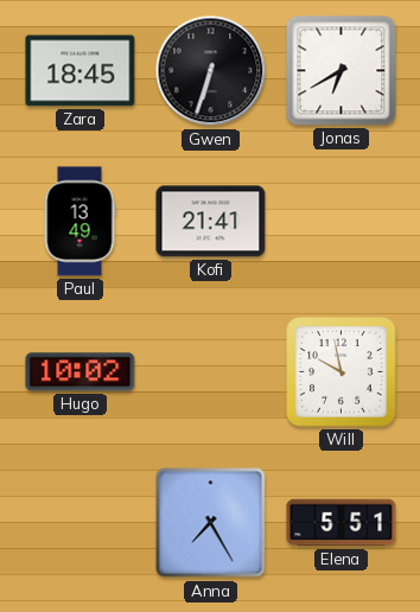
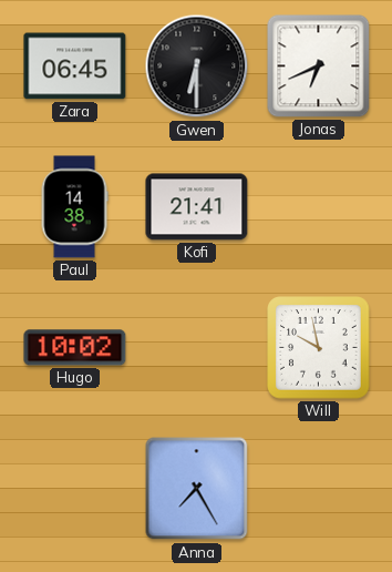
Zara: 18:45 -> 06:45 (75, 67)
Gwen: 6:33 -> 6:30 (197, 67)
Jonas: 6:40 -> 6:41 (319, 67)
Paul: 13:49 -> 14:38 (74, 207)
Elena: 5:51 -> none (342, 523)
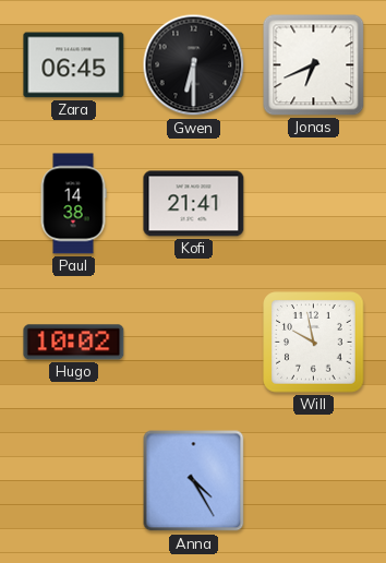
Anna: 7:25 -> 4:25 (194, 481)
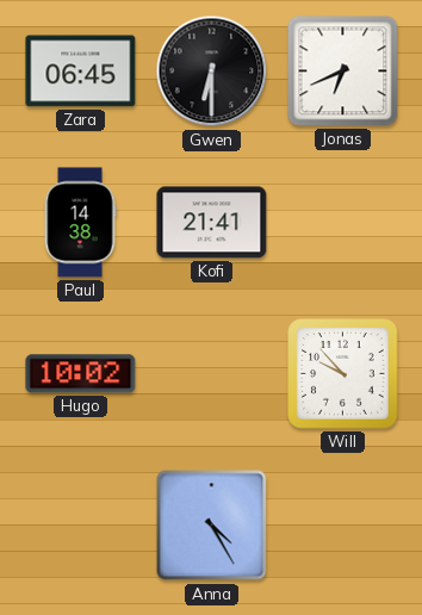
Will: 9:58 -> 9:53 (343, 374)
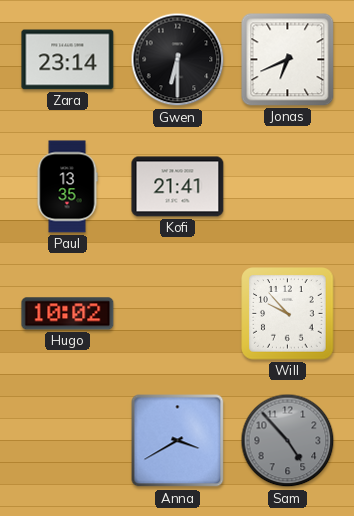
Zara: 06:45 -> 23:14 (68, 60)
Paul: 14:38 -> 13:35 (67, 187)
Anna: 4:25 -> 3:40 (178, 441)
Sam: none -> 4:53 (288, 441)
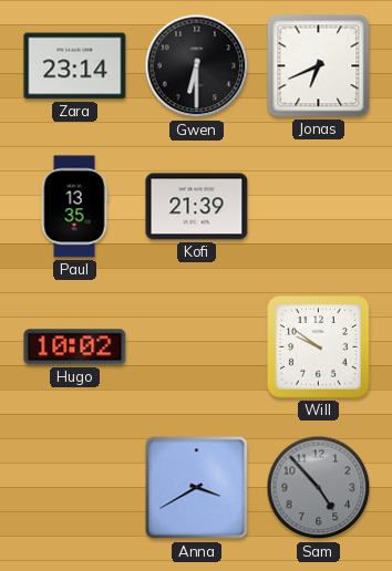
Kofi: 21:41 -> 21:39 (197, 207)
Will: 9:53 -> 9:51 (319, 347)
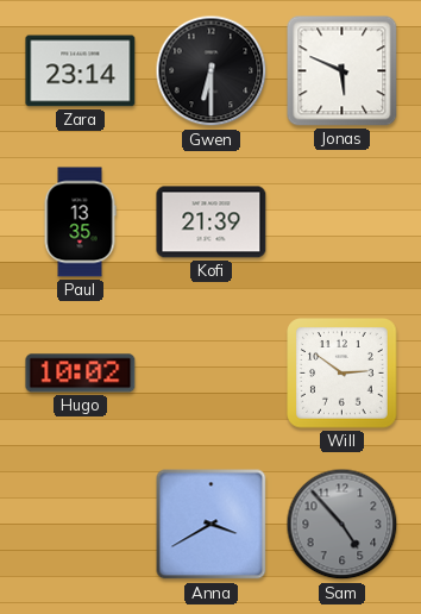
Jonas: 6:41 -> 5:49 (343, 71)
Will: 9:51 -> 2:51 (343, 374)
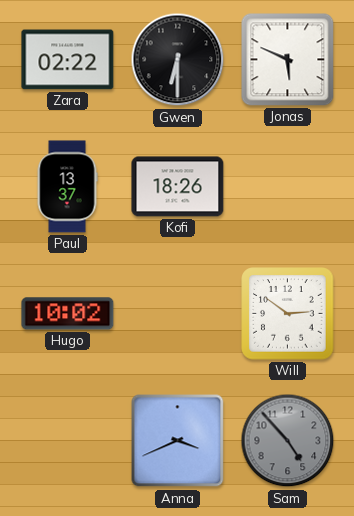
Zara: 23:14 -> 02:22 (68, 60)
Paul: 13:35 -> 13:37 (67, 187)
Kofi: 21:39 -> 18:26 (178, 187)
Anna: 3:40 -> 3:41 (178, 441)
